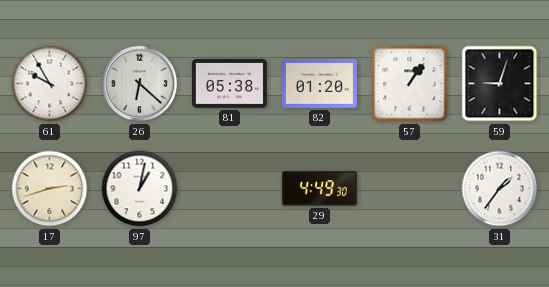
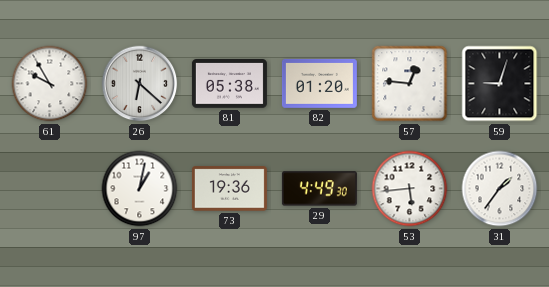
57: 1:06 -> 12:46 (410, 84)
17: 2:42 -> none (50, 189)
73: none -> 19:36 (229, 189)
53: none -> 5:44 (410, 189)
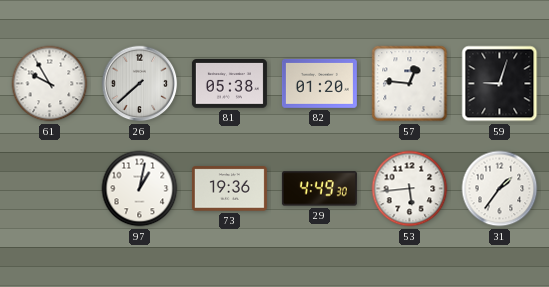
26: 6:22 -> 7:38 (140, 84)
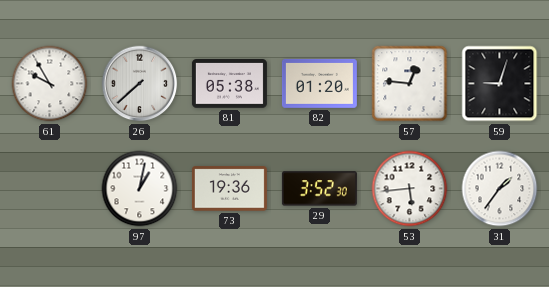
29: 4:49 -> 3:52 (319, 189)
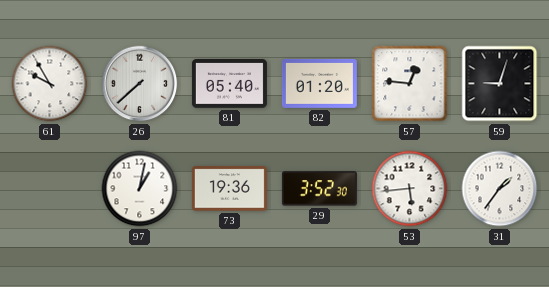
81: 05:38 -> 05:40 (229, 84)
